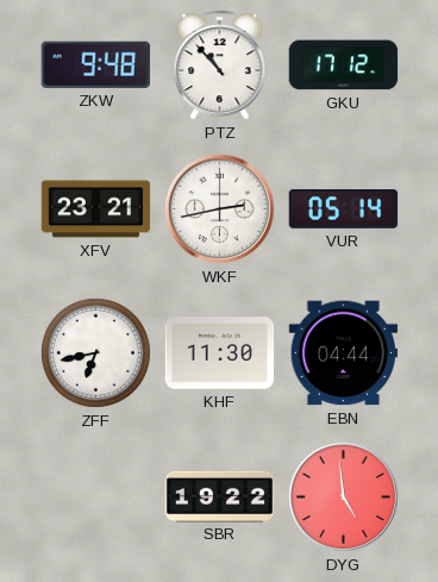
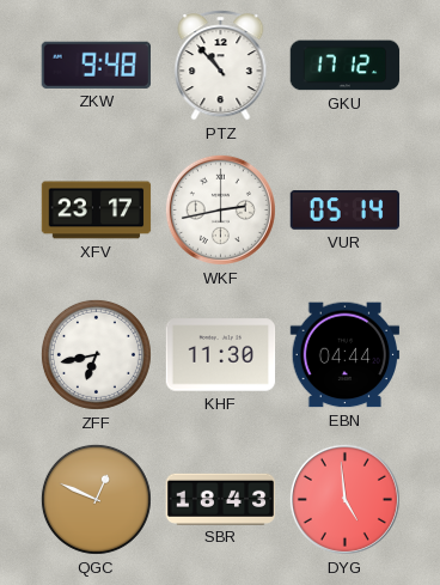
XFV: 23:21 -> 23:17 (97, 211)
QGC: none -> 12:49 (96, 499)
SBR: 19:22 -> 18:43 (221, 499)
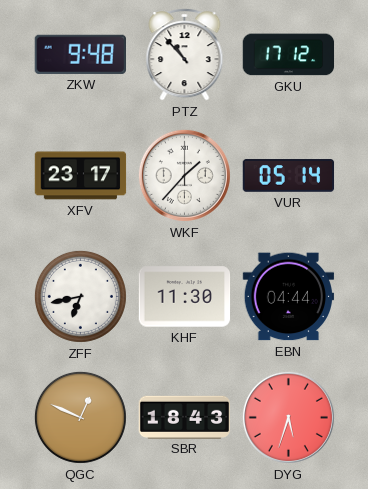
WKF: 2:43 -> 1:37 (184, 175)
DYG: 4:59 -> 5:33 (288, 417)
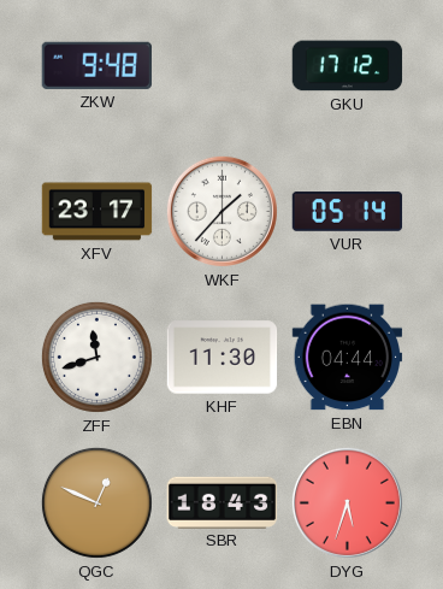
PTZ: 10:53 -> none (185, 55)
ZFF: 6:43 -> 11:42 (96, 357)
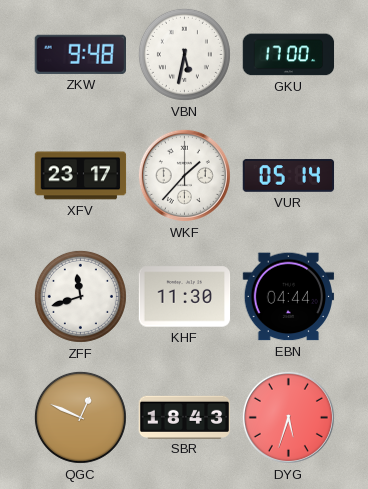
VBN: none -> 5:32 (184, 54)
GKU: 17:12 -> 17:00 (289, 55)
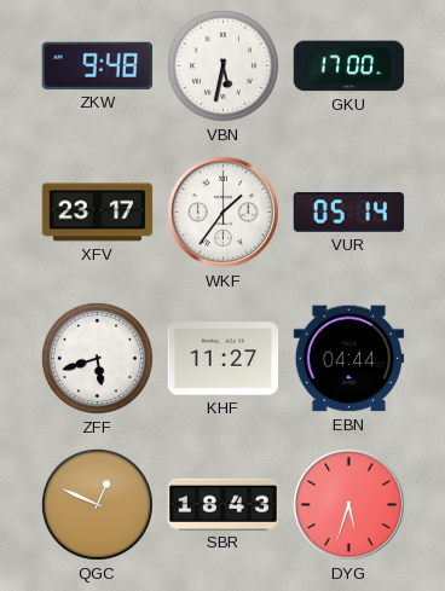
WKF: 1:37 -> 1:36 (223, 212)
ZFF: 11:42 -> 5:42 (97, 358)
KHF: 11:30 -> 11:27 (224, 359)
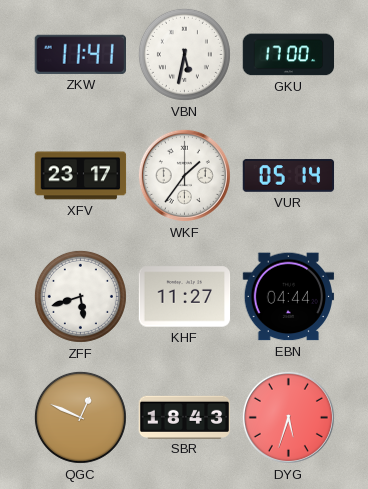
ZKW: 9:48 -> 11:41 (80, 54)
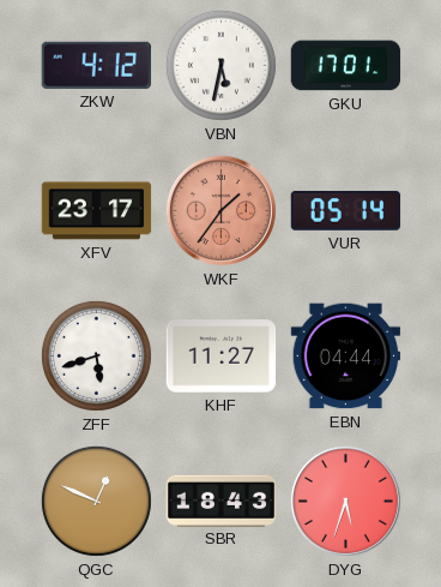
ZKW: 11:41 -> 4:12 (96, 65)
GKU: 17:00 -> 17:01 (346, 66)
WKF dial: white -> salmon (220, 210)
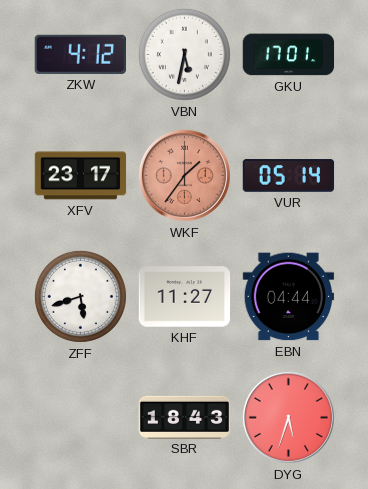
QGC: 12:49 -> none (96, 501)
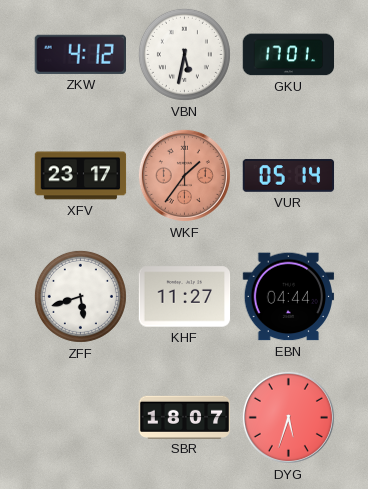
SBR: 18:43 -> 18:07 (185, 417)
